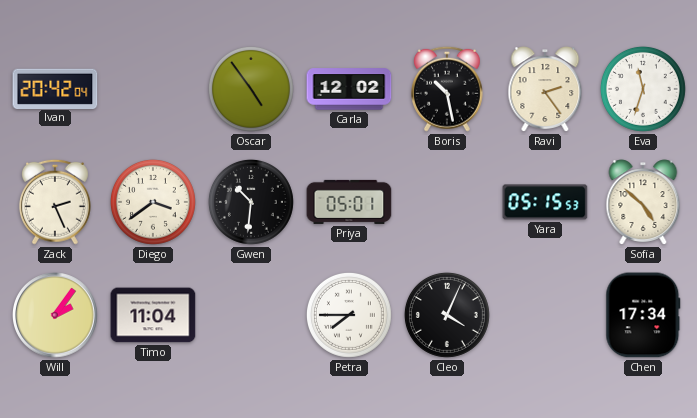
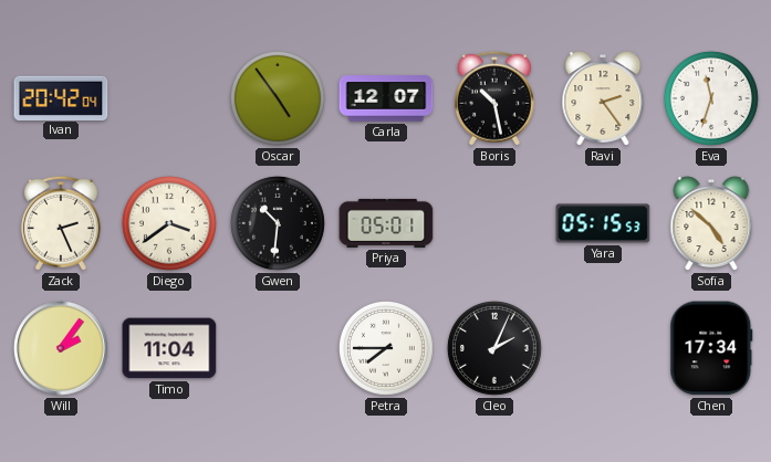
Carla: 12:02 -> 12:07 (386, 98)
Cleo: 4:04 -> 2:04 (494, 348)
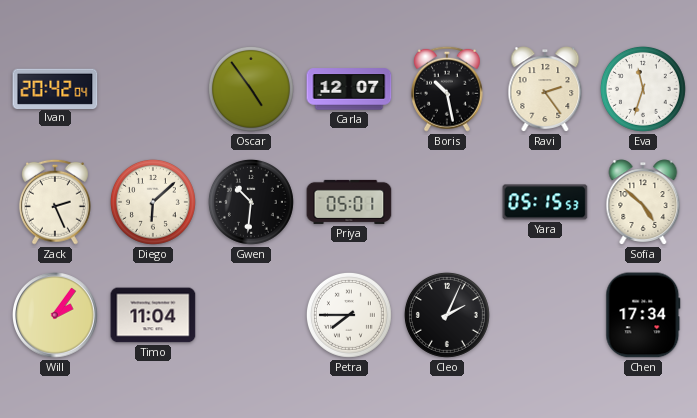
Diego: 3:39 -> 6:08 (153, 202)
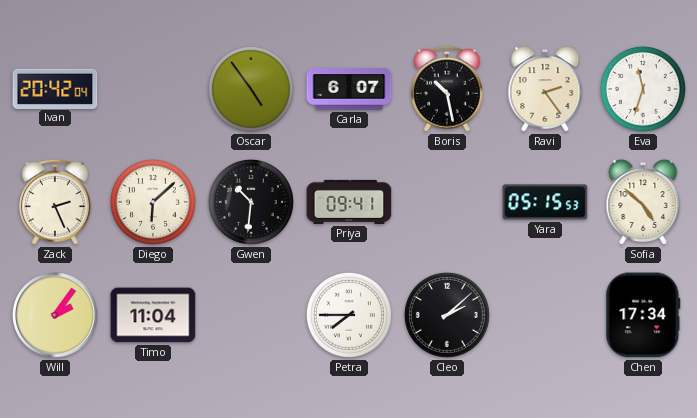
Carla: 12:07 -> 6:07 (349, 89)
Priya: 05:01 -> 09:41 (349, 202)
Cleo: 2:04 -> 2:08 (447, 315)
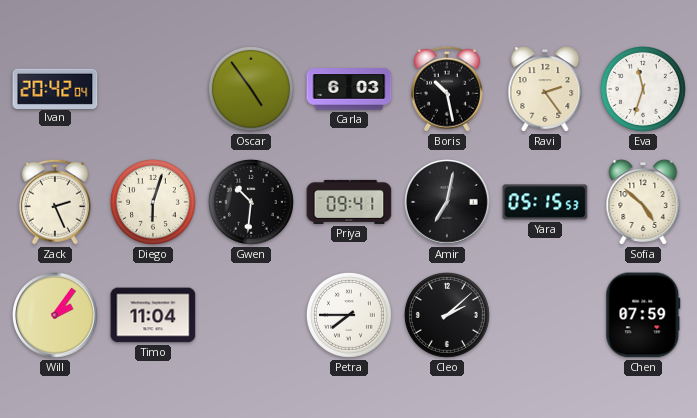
Carla: 6:07 -> 6:03 (349, 89)
Diego: 6:08 -> 6:03 (153, 202)
Amir: none -> 7:02 (448, 203)
Chen: 17:34 -> 07:59 (643, 315)
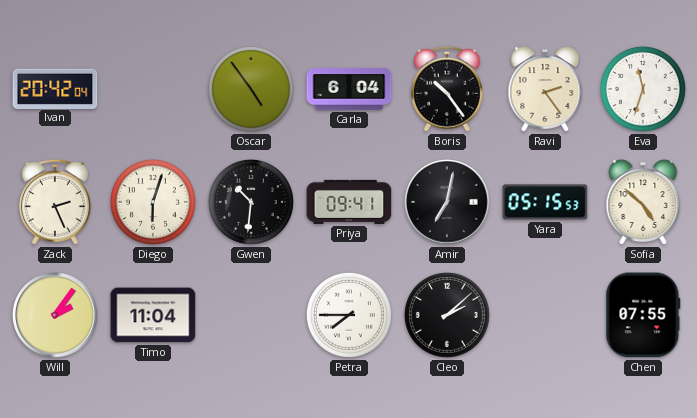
Carla: 6:03 -> 6:04 (349, 89)
Boris: 10:28 -> 10:24 (447, 89)
Chen: 07:59 -> 07:55 (643, 315)
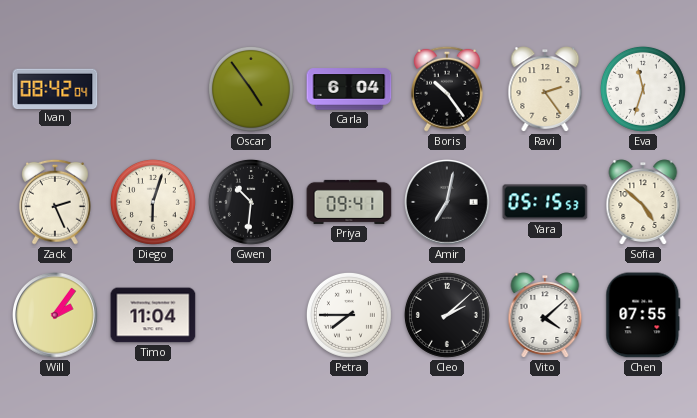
Ivan: 20:42 -> 08:42 (55, 88)
Vito: none -> 4:08 (545, 315)
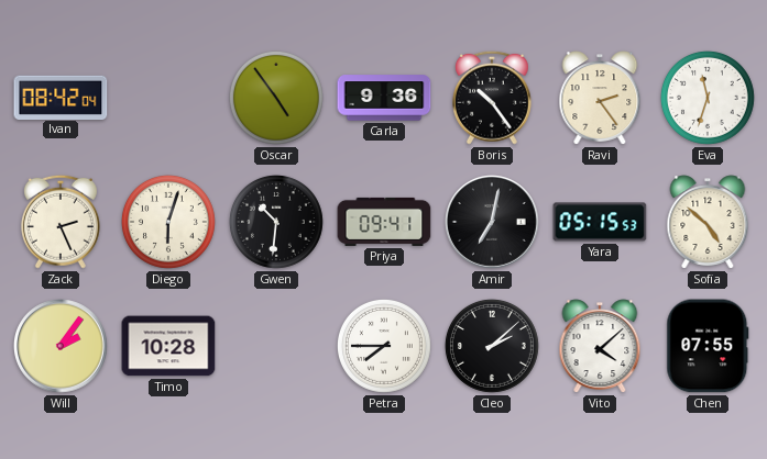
Carla: 6:04 -> 9:36 (384, 98)
Timo: 11:04 -> 10:28 (168, 346)
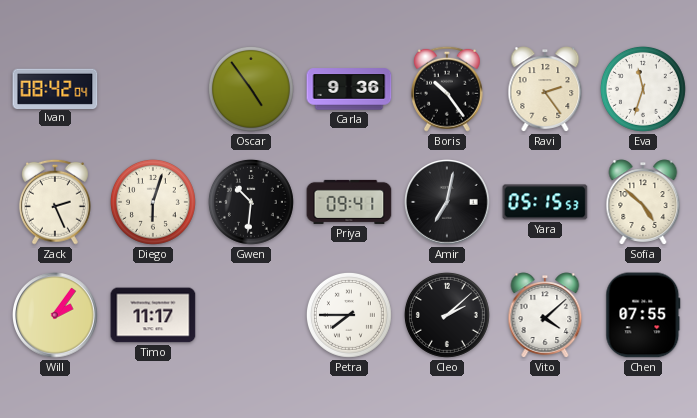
Timo: 10:28 -> 11:17 (153, 315)
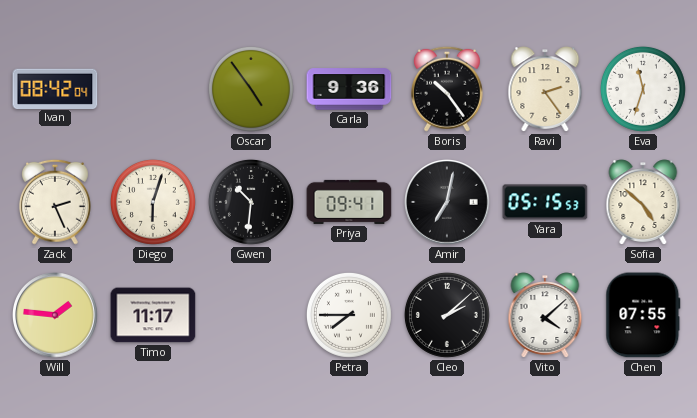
Will: 2:06 -> 1:46 (56, 316)
